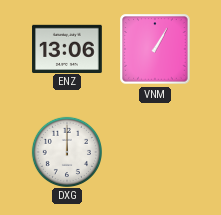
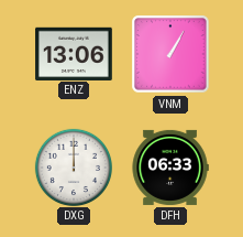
DFH: none -> 06:33 (170, 168)
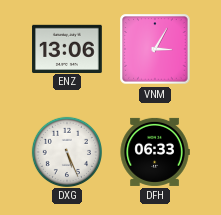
VNM: 1:05 -> 3:05 (155, 49)
DXG: 12:00 -> 5:26 (66, 151)
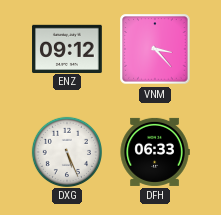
ENZ: 13:06 -> 09:12 (67, 48)
VNM: 3:05 -> 3:23 (155, 49)
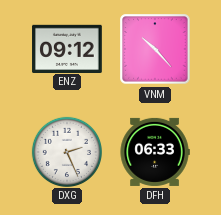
VNM: 3:23 -> 10:23 (155, 49)
DXG: 5:26 -> 2:26 (66, 151)
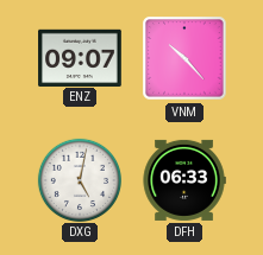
ENZ: 09:12 -> 09:07 (80, 57)
DXG: 2:26 -> 5:02 (79, 179)
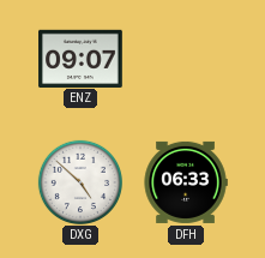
VNM: 10:23 -> none (184, 58)
DXG: 5:02 -> 4:52 (79, 181)
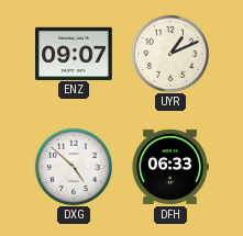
UYR: none -> 1:11 (169, 53)
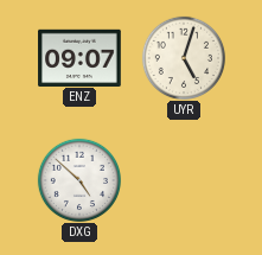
UYR: 1:11 -> 5:03 (183, 57)
DFH: 06:33 -> none (170, 167)
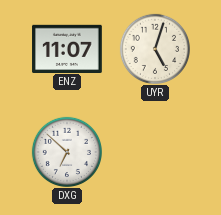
ENZ: 09:07 -> 11:07 (67, 48)
DXG: 4:52 -> 6:52 (66, 151)
